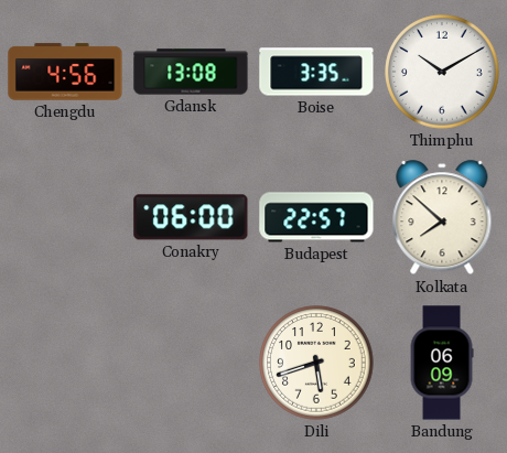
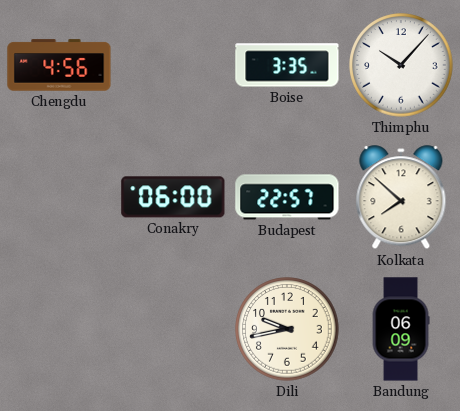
Gdansk: 13:08 -> none (191, 72)
Thimphu: 10:10 -> 10:07 (401, 65)
Dili: 5:42 -> 9:43 (287, 329)
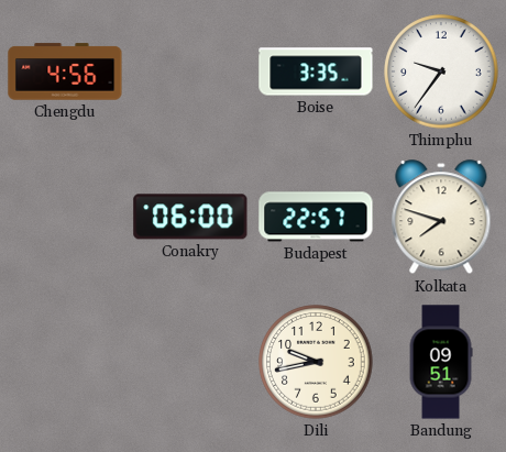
Thimphu: 10:07 -> 9:36 (441, 71)
Kolkata: 7:52 -> 7:48 (441, 218)
Bandung: 06:09 -> 09:51 (441, 362)
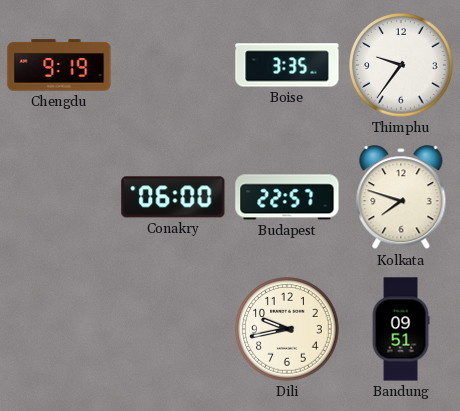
Chengdu: 4:56 -> 9:19 (59, 65)
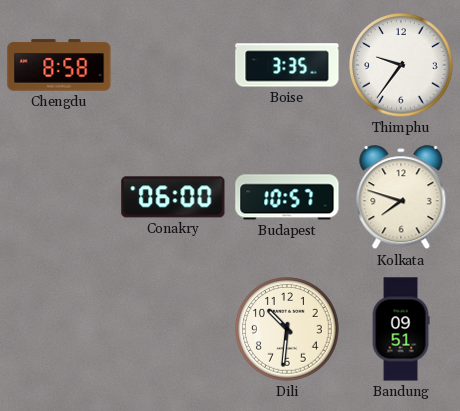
Chengdu: 9:19 -> 8:58 (59, 65)
Budapest: 22:57 -> 10:57 (287, 197)
Dili: 9:43 -> 10:31 (287, 329)
